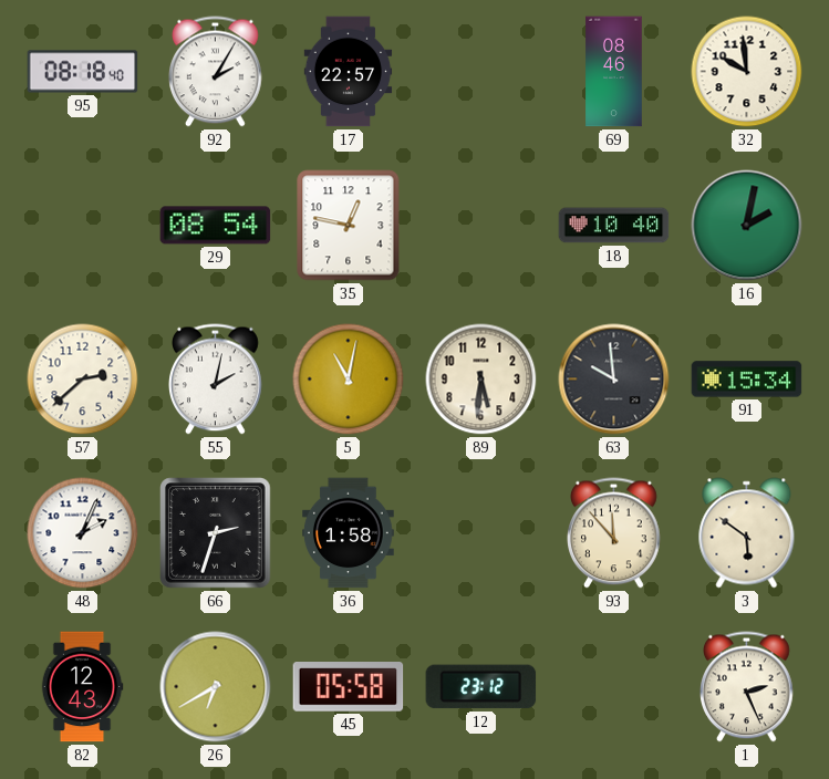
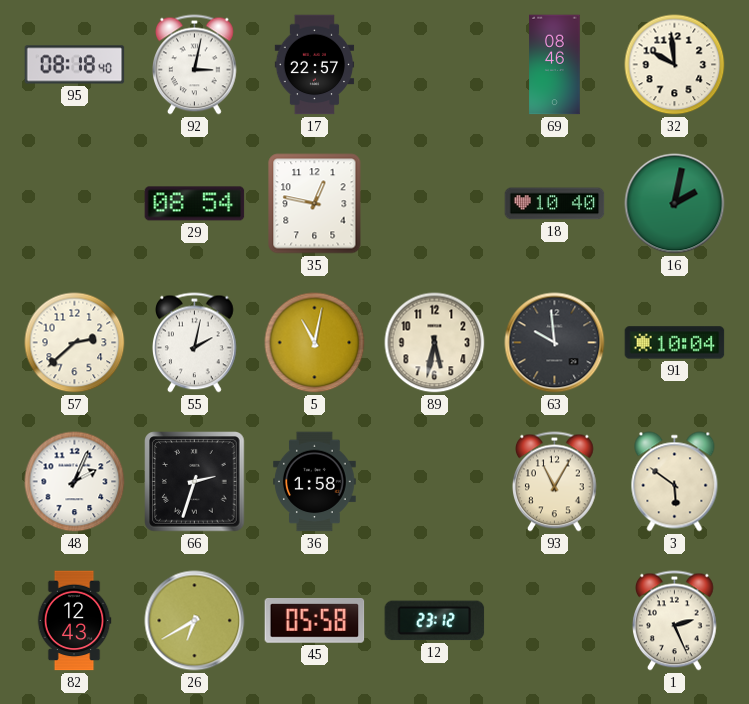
92: 2:05 -> 3:02 (195, 65)
89: 5:31 -> 5:32 (435, 343)
91: 15:34 -> 10:04 (675, 343)
93: 11:53 -> 11:05 (555, 482)
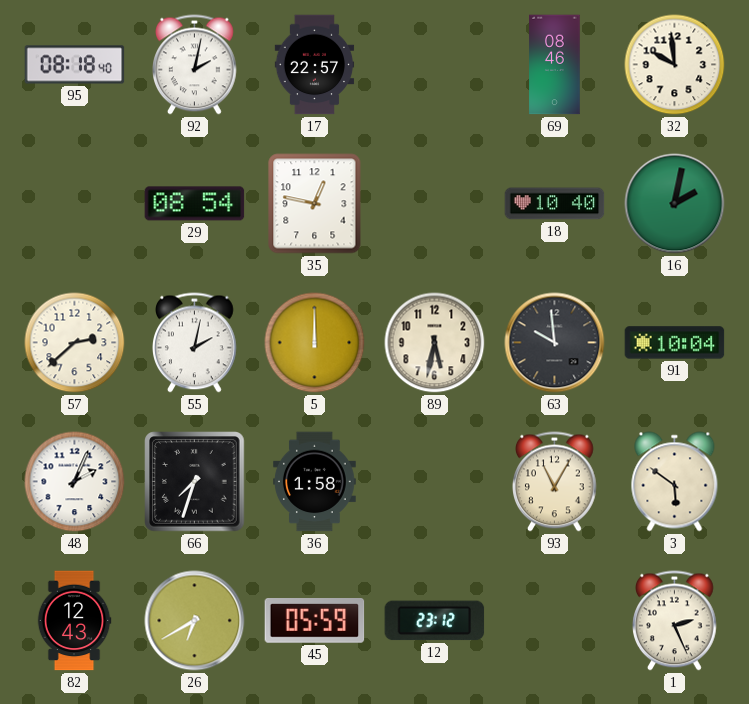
92: 3:02 -> 2:02 (195, 65)
5: 11:02 -> 12:00 (315, 343)
66: 2:33 -> 7:33 (195, 482)
45: 05:58 -> 05:59 (315, 621)
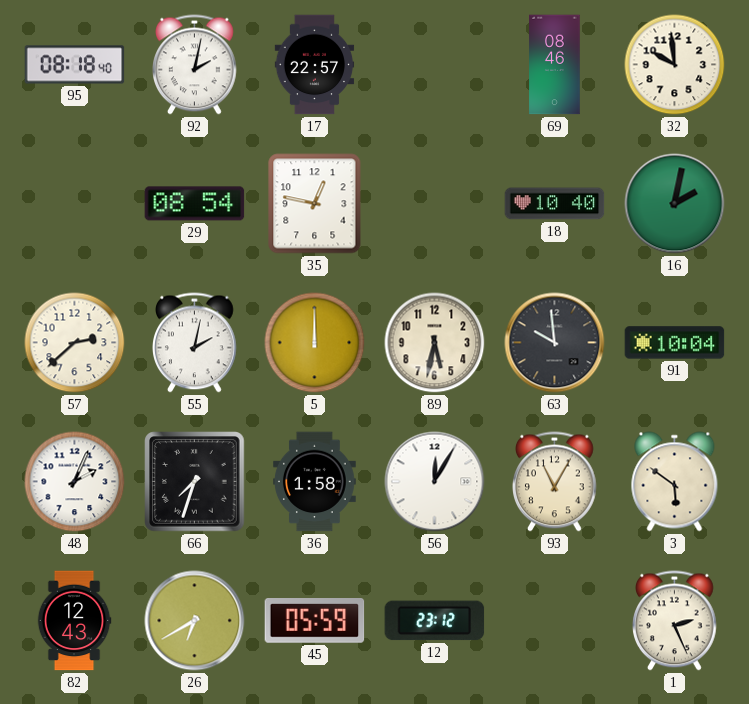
56: none -> 12:05 (435, 482)
